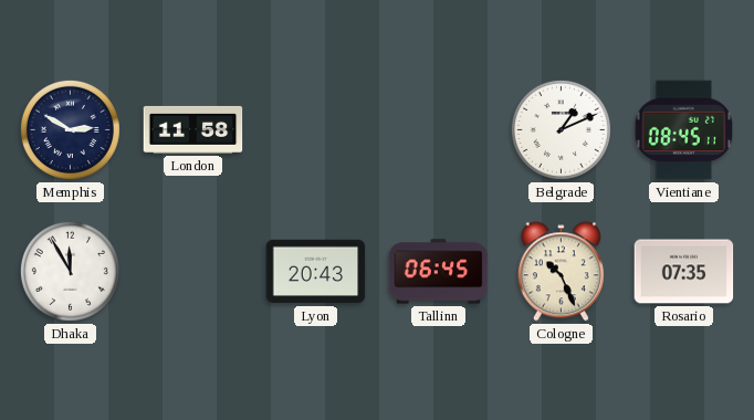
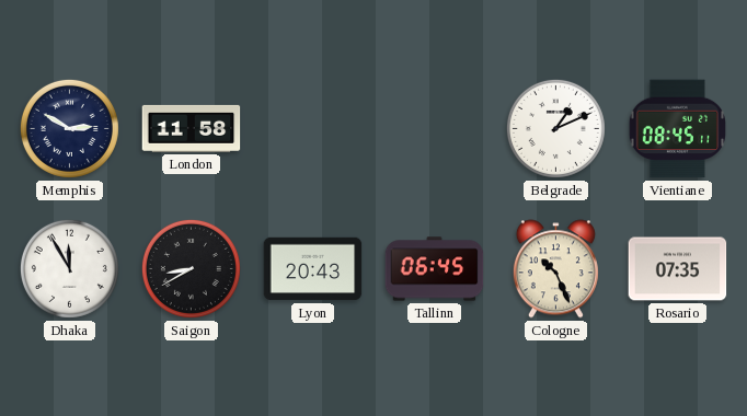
Saigon: none -> 8:40 (191, 268)
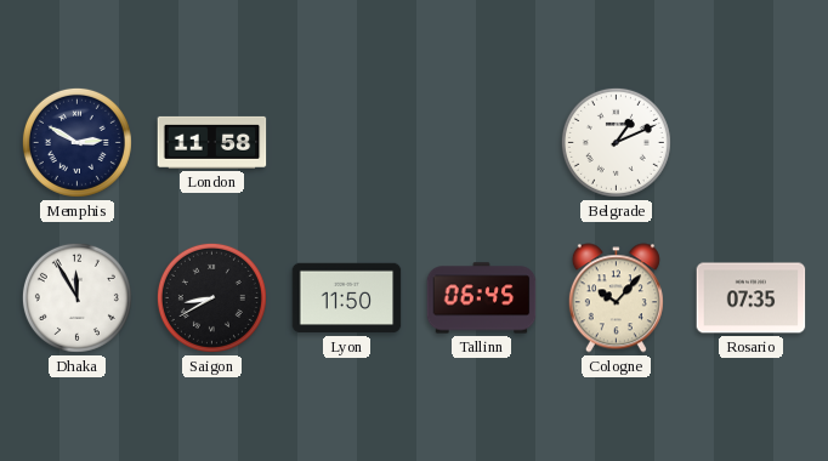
Vientiane: 08:45 -> none (677, 129)
Lyon: 20:43 -> 11:50 (347, 298)
Cologne: 10:26 -> 10:07 (616, 298)
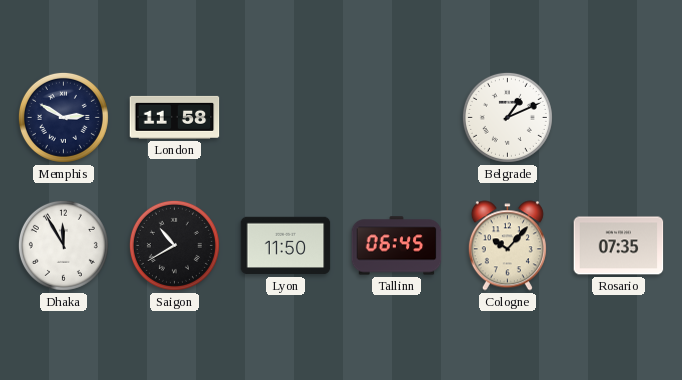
Saigon: 8:40 -> 10:40 (174, 245)
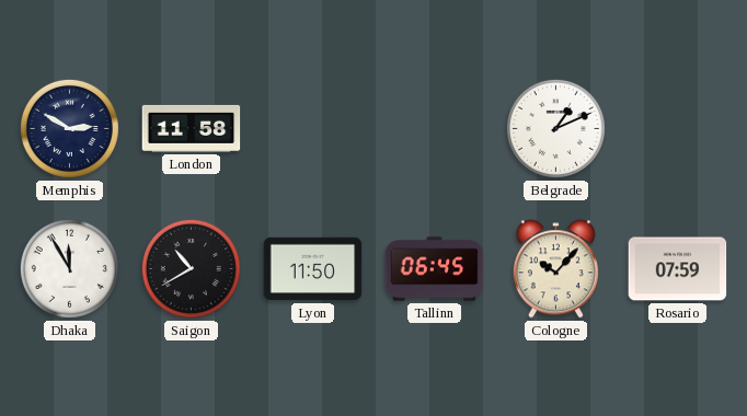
Rosario: 07:35 -> 07:59 (678, 269)
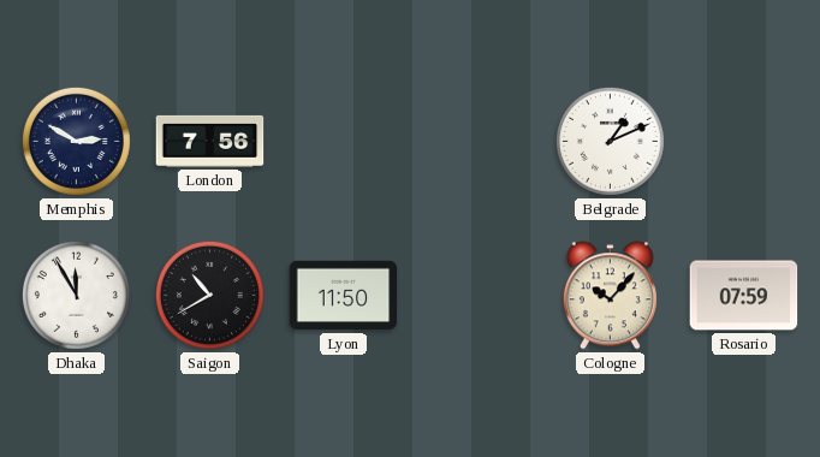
London: 11:58 -> 7:56 (210, 141)
Tallinn: 06:45 -> none (435, 269)
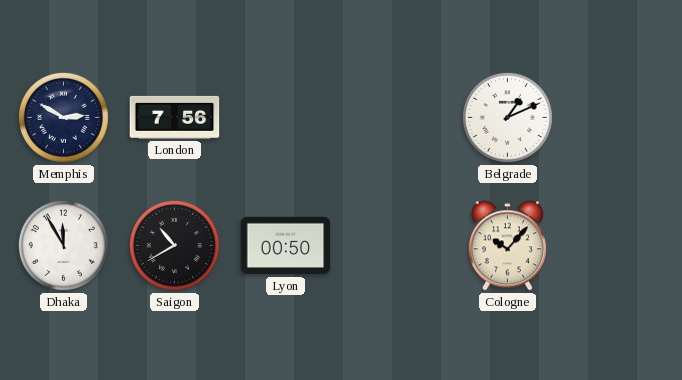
Lyon: 11:50 -> 00:50 (286, 246)
Rosario: 07:59 -> none (744, 296)
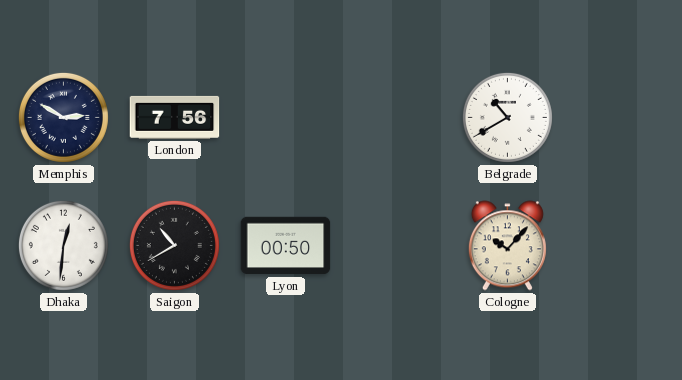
Belgrade: 1:11 -> 10:40 (507, 117)
Dhaka: 11:55 -> 12:31 (63, 245)
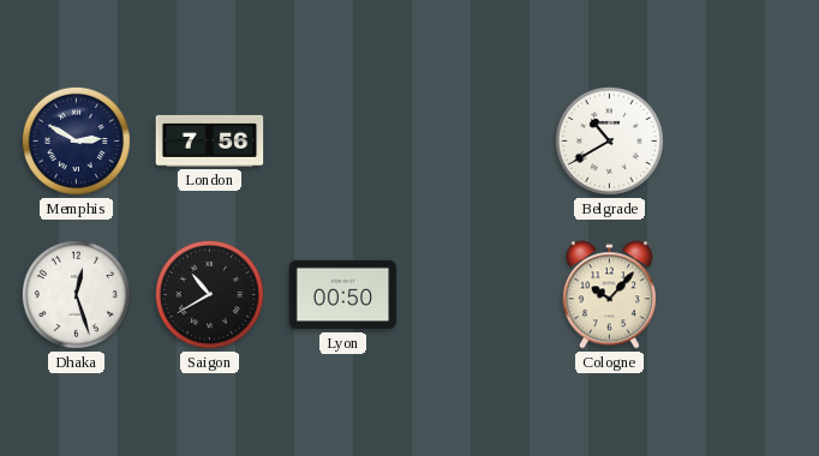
Dhaka: 12:31 -> 12:27 (76, 294)
